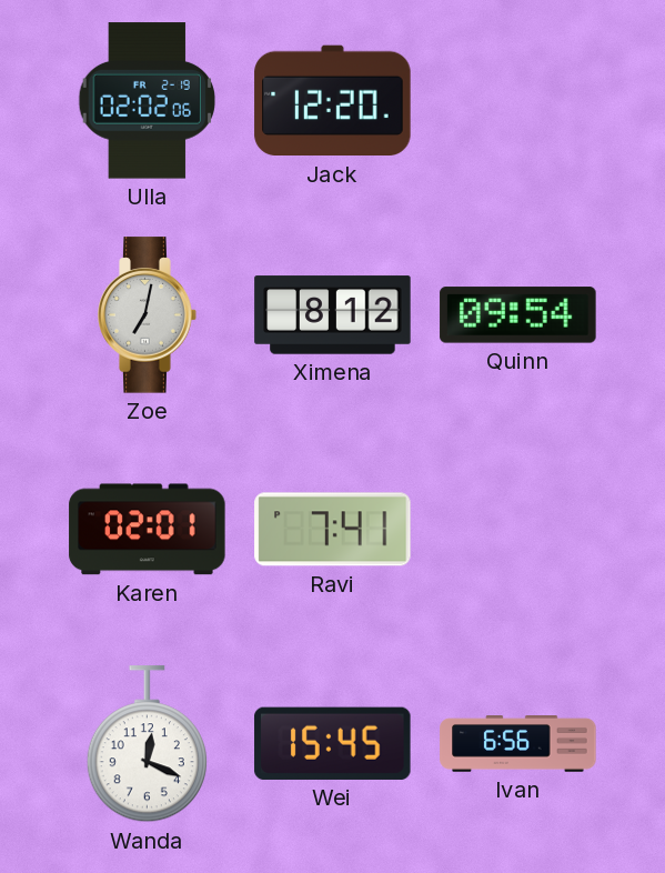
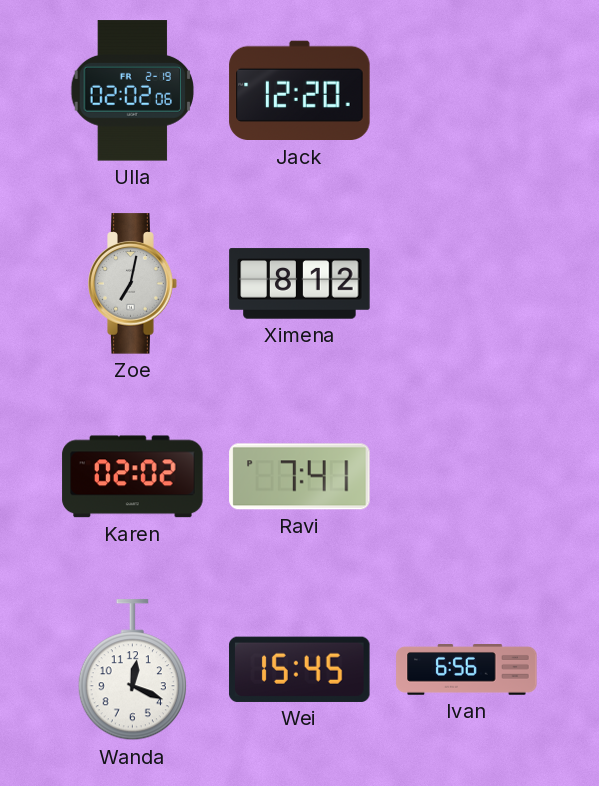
Quinn: 09:54 -> none (518, 315)
Karen: 02:01 -> 02:02 (133, 477)
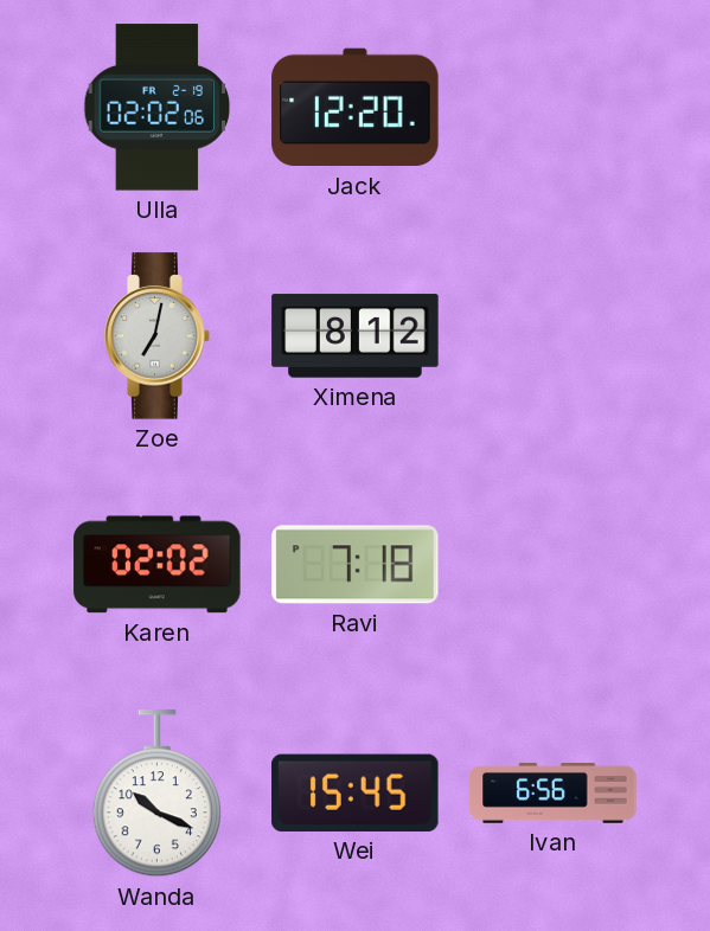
Ravi: 7:41 -> 7:18 (356, 565)
Wanda: 12:19 -> 10:19 (156, 794)
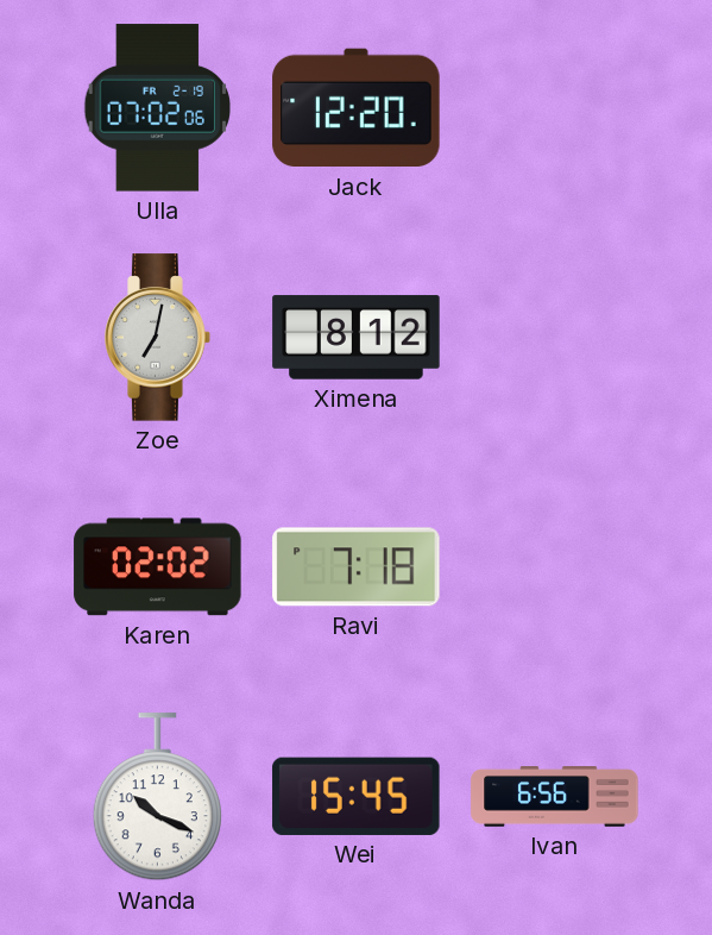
Ulla: 02:02 -> 07:02 (158, 108)
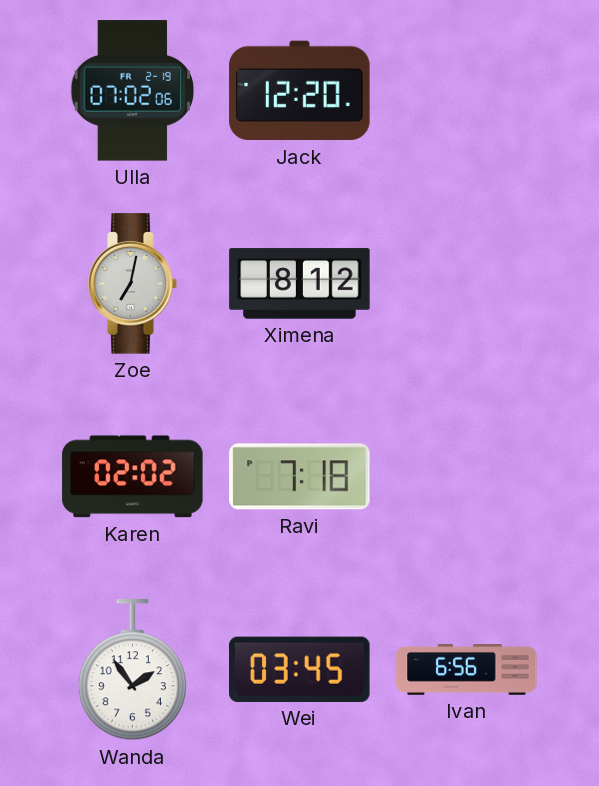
Wanda: 10:19 -> 1:54 (132, 670)
Wei: 15:45 -> 03:45 (300, 669)
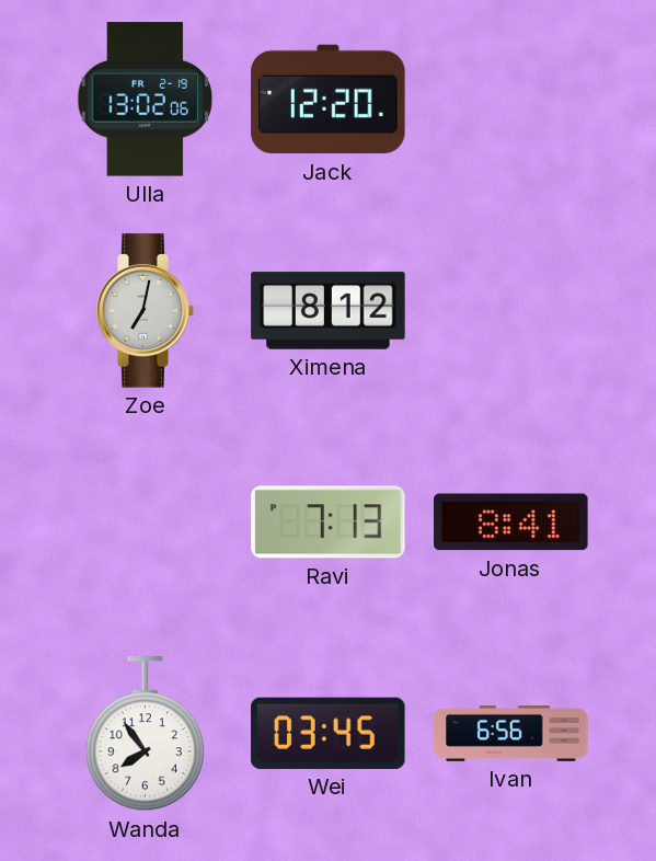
Ulla: 07:02 -> 13:02 (146, 100)
Karen: 02:02 -> none (133, 477)
Ravi: 7:18 -> 7:13 (329, 523)
Jonas: none -> 8:41 (511, 523)
Wanda: 1:54 -> 7:54 (145, 734)
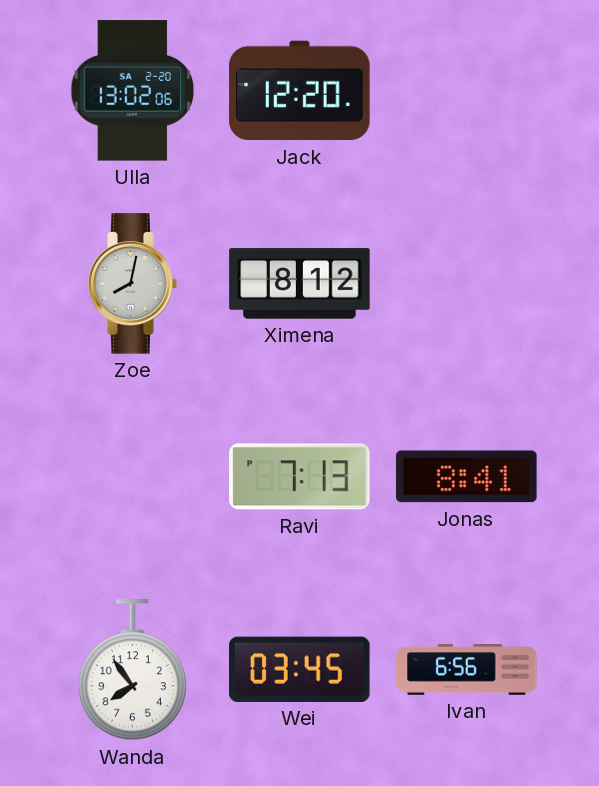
Ulla date: FR 2-19 -> SA 2-20 (133, 91)
Zoe: 7:02 -> 8:02 (133, 284)
